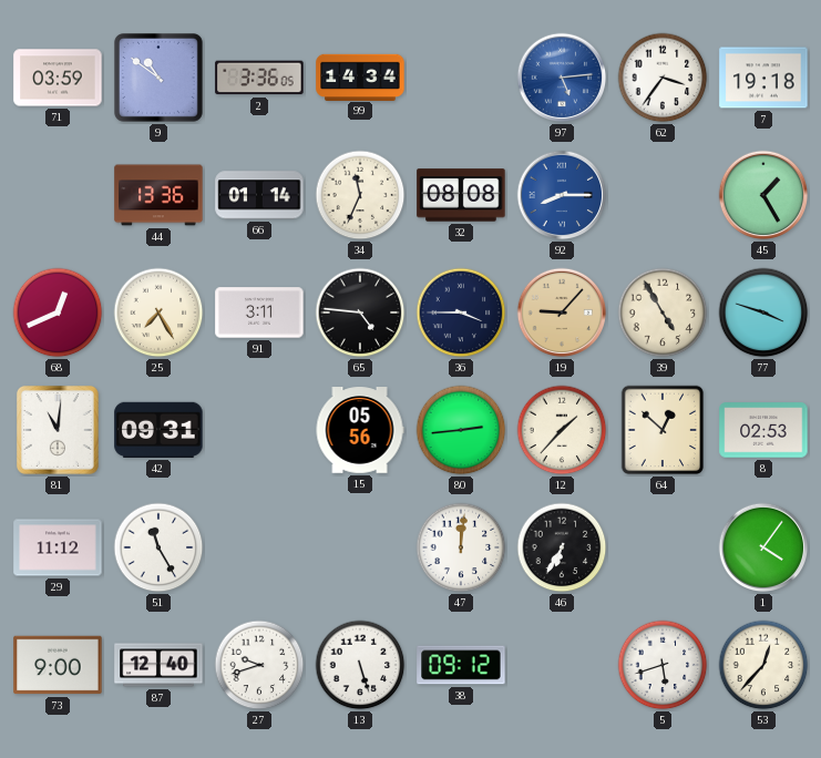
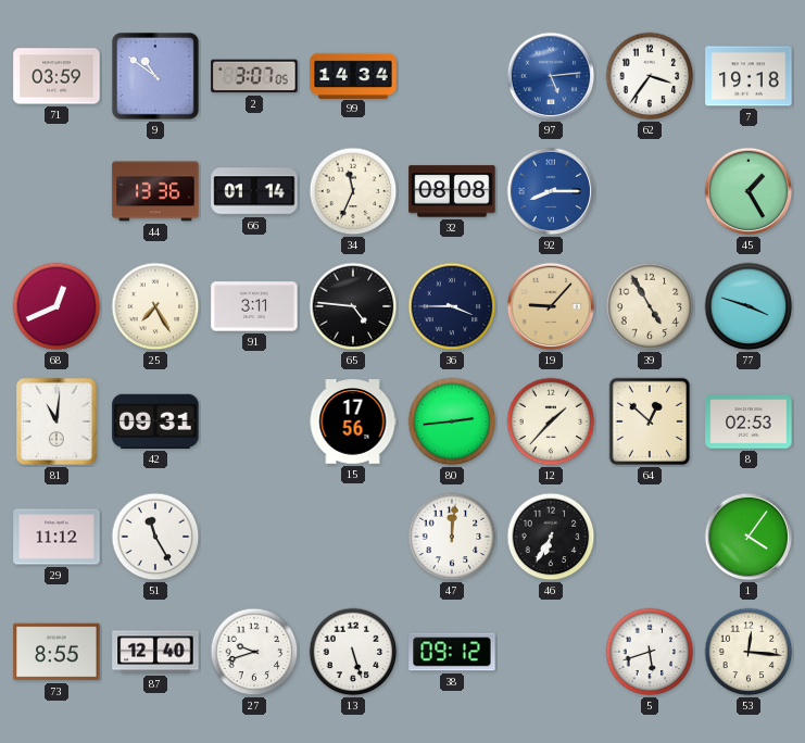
2: 3:36 -> 3:07 (254, 76)
15: 05:56 -> 17:56 (353, 421)
73: 9:00 -> 8:55 (56, 652)
53: 12:37 -> 12:16 (749, 652)
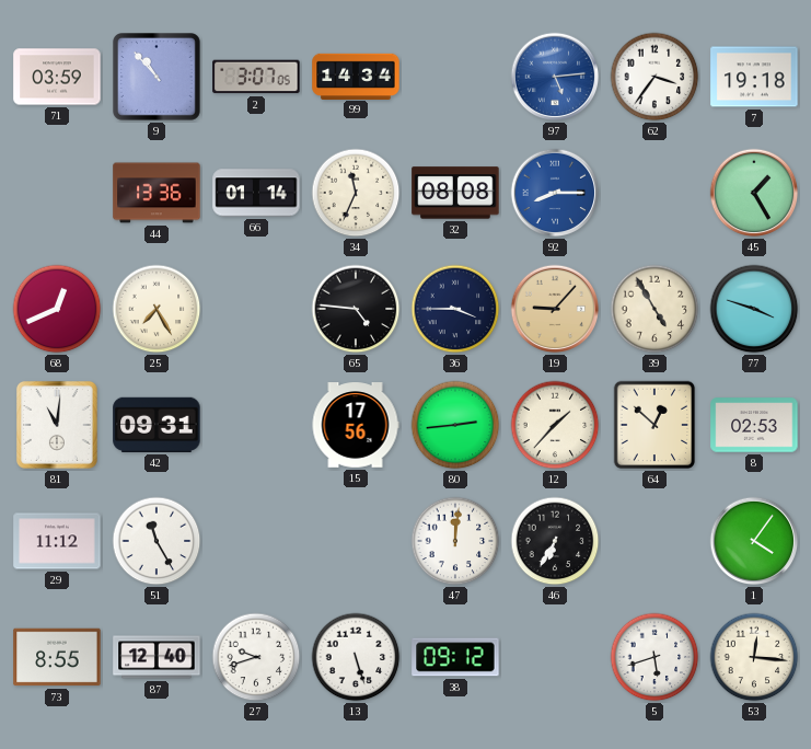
9: 10:51 -> 10:53 (158, 78)
91: 3:11 -> none (254, 306)
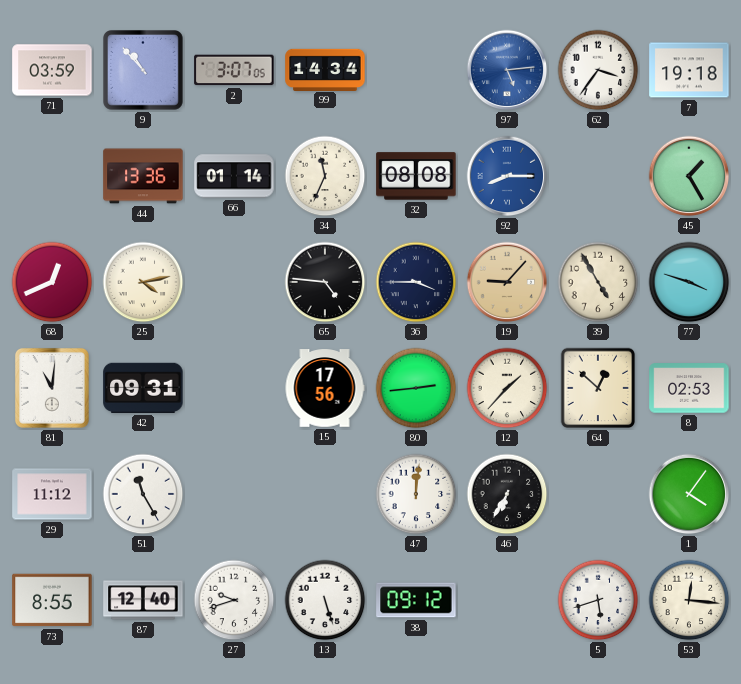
25: 7:25 -> 4:13 (143, 282)
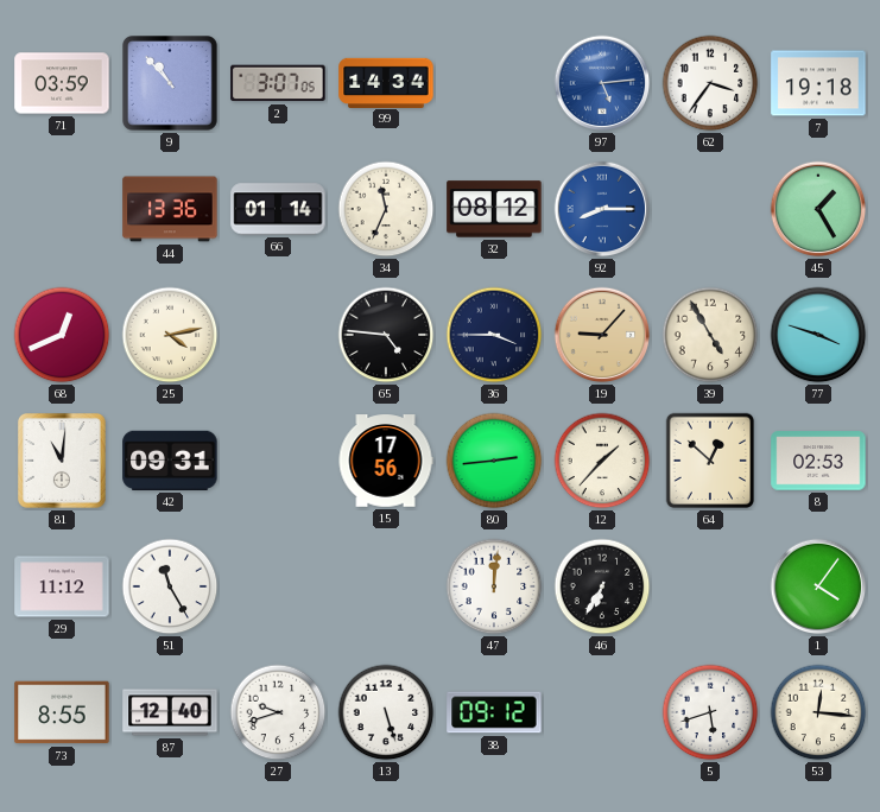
32: 08:08 -> 08:12 (494, 209)
